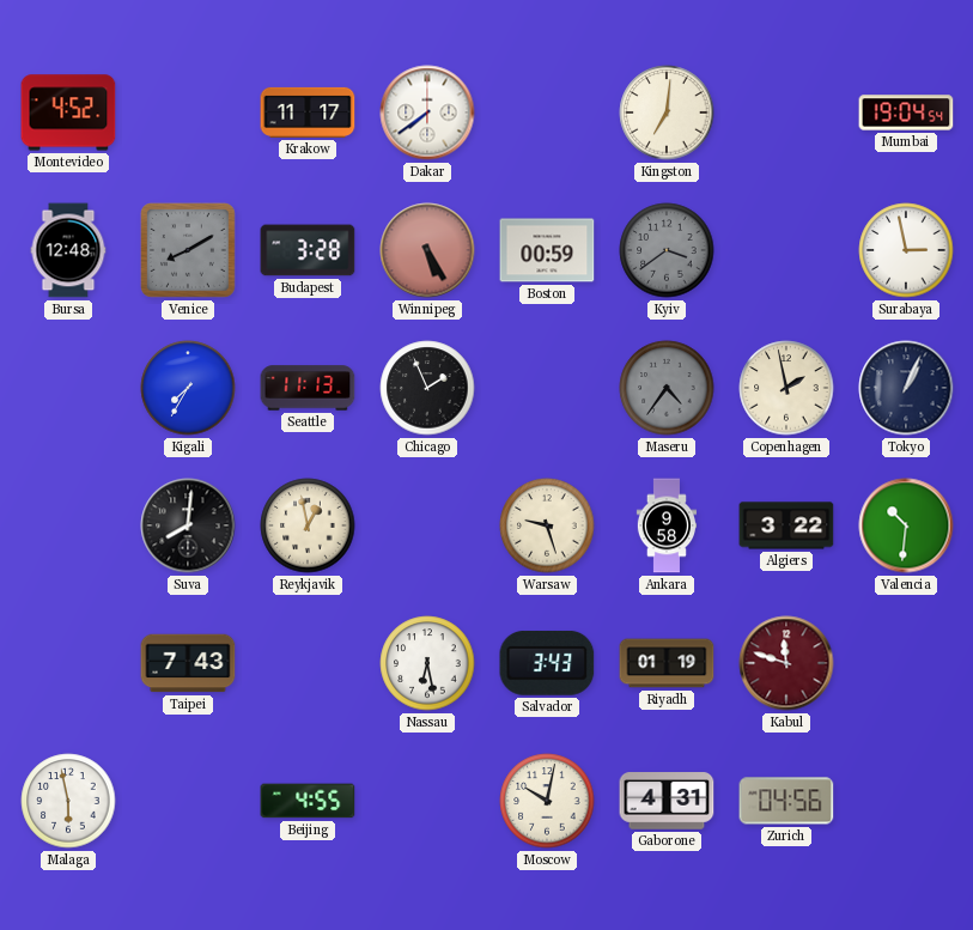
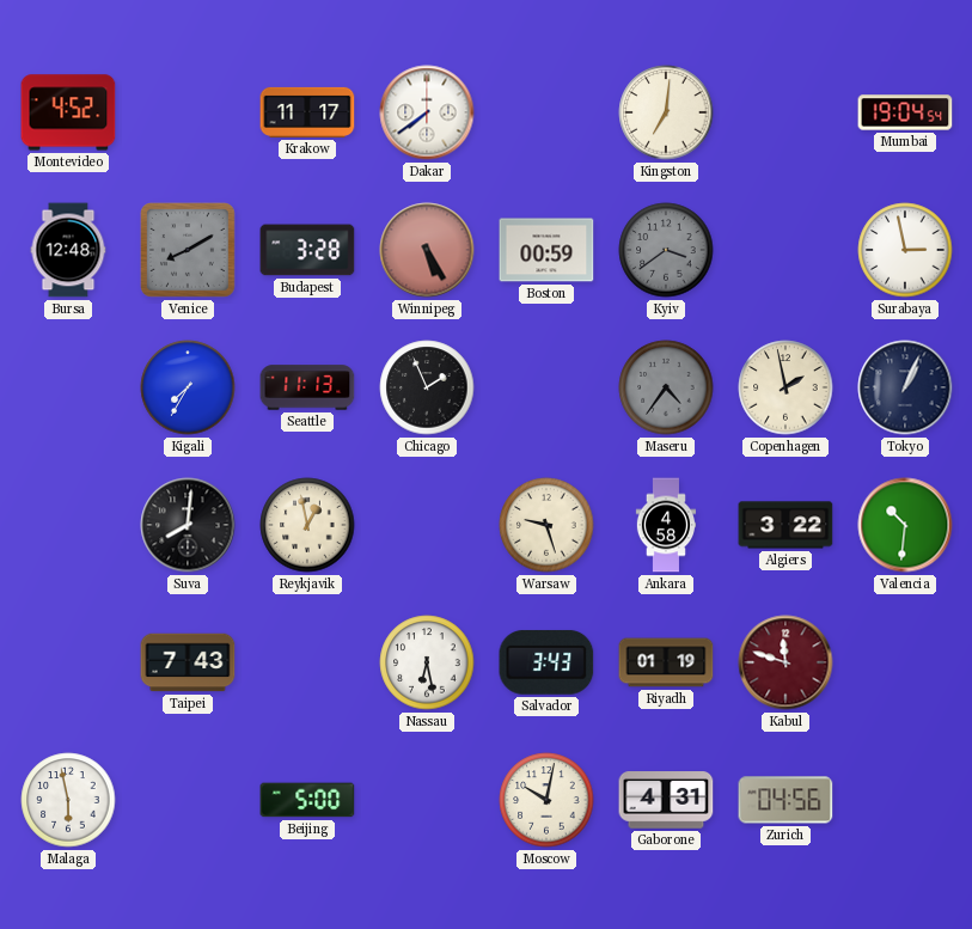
Ankara: 9:58 -> 4:58 (665, 525)
Beijing: 4:55 -> 5:00 (307, 800)
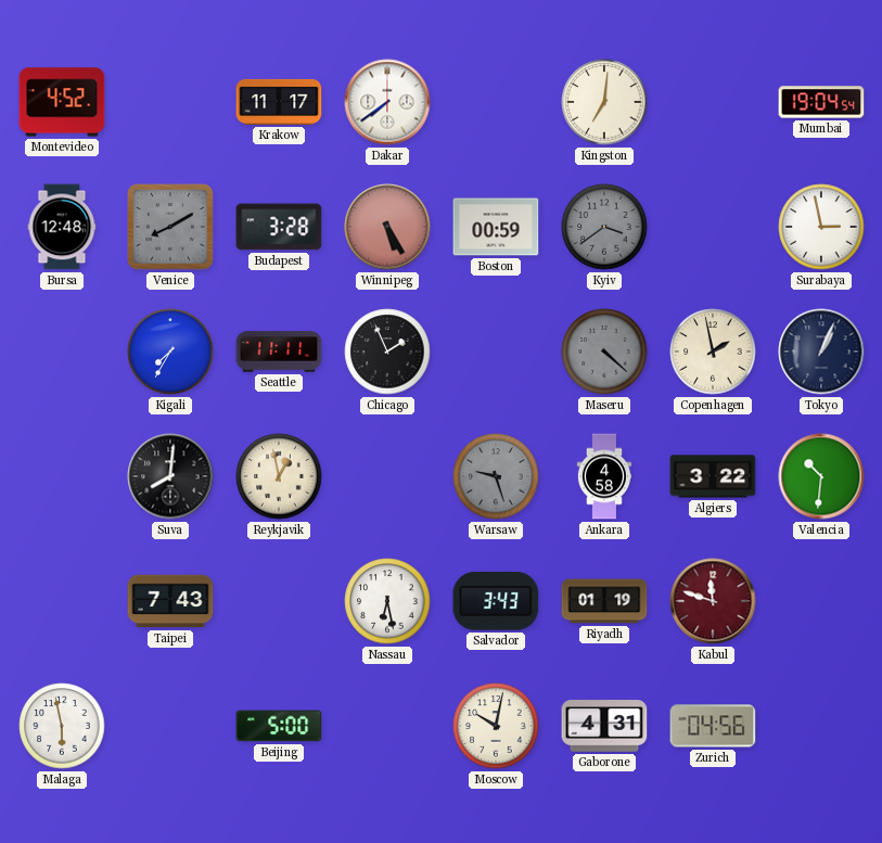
Seattle: 11:13 -> 11:11 (279, 352)
Maseru: 4:36 -> 4:22 (604, 352)
Warsaw dial: cream -> grey (496, 476)
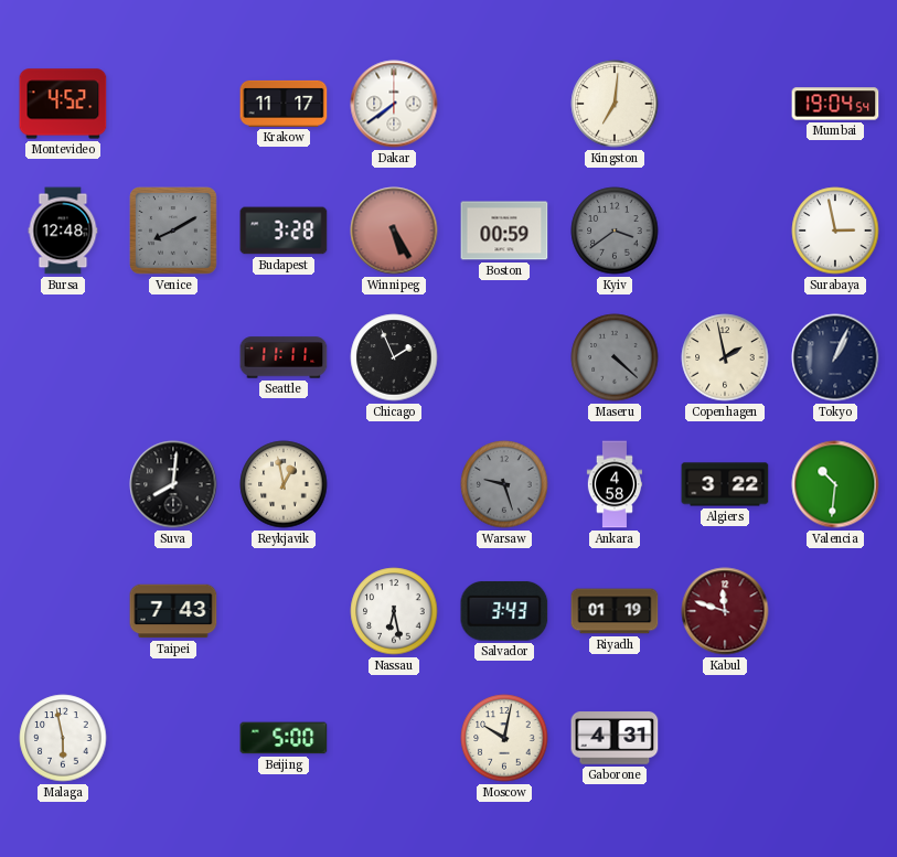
Kigali: 7:35 -> none (170, 352)
Zurich: 04:56 -> none (713, 726)
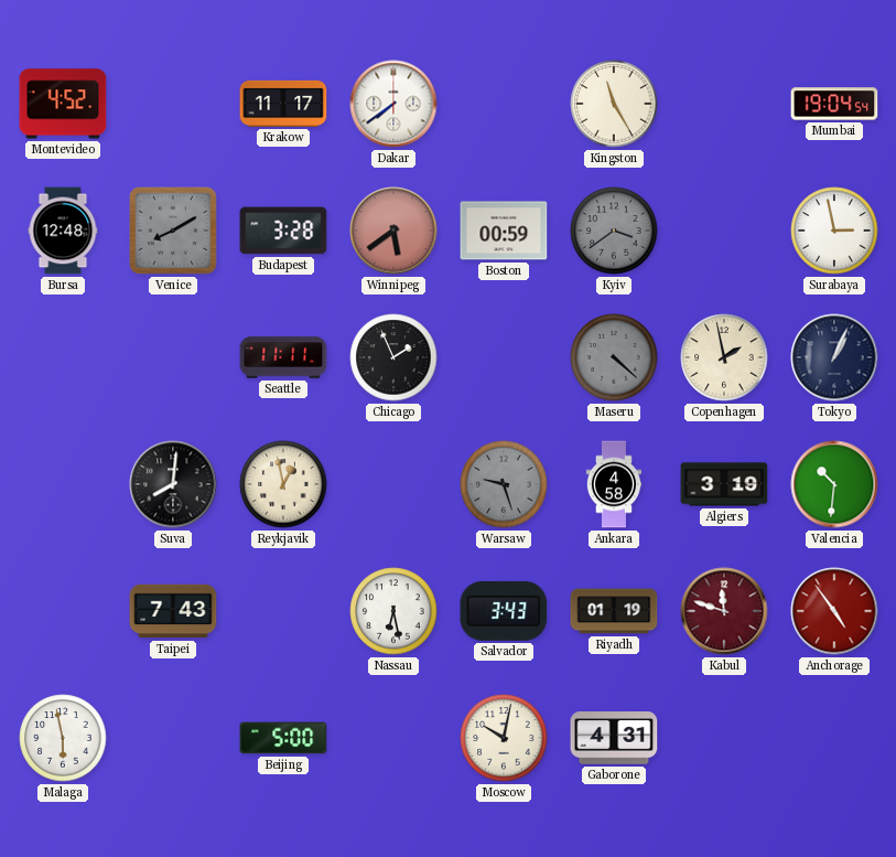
Kingston: 7:01 -> 11:25 (614, 104)
Winnipeg: 5:25 -> 5:39 (393, 231)
Algiers: 3:22 -> 3:19 (724, 484)
Anchorage: none -> 4:54 (834, 611)
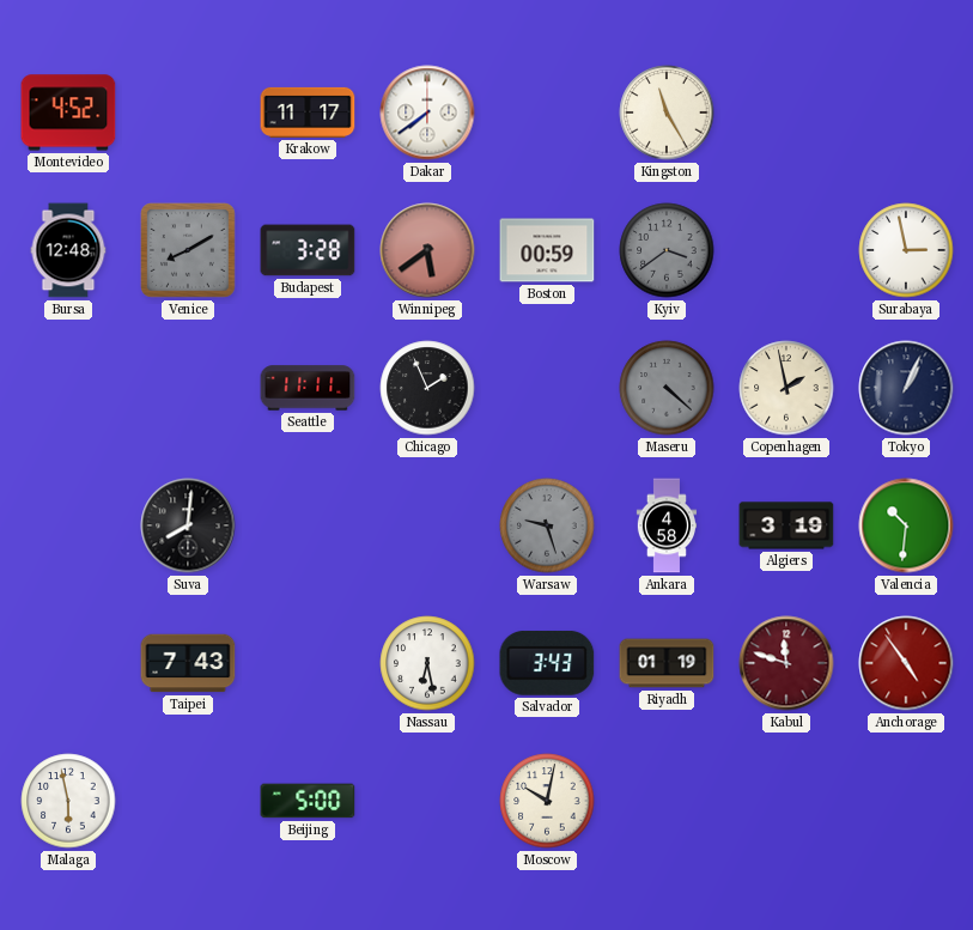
Mumbai: 19:04 -> none (834, 104)
Reykjavik: 12:58 -> none (283, 484)
Gaborone: 4:31 -> none (614, 738)
